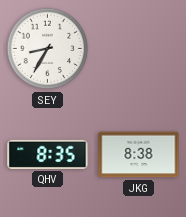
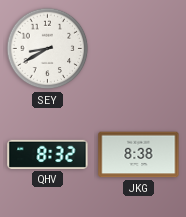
SEY: 8:35 -> 8:40 (48, 49)
QHV: 8:35 -> 8:32 (48, 154)
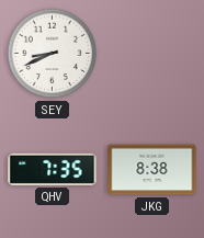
SEY: 8:40 -> 8:41 (53, 54)
QHV: 8:32 -> 7:35 (53, 169)
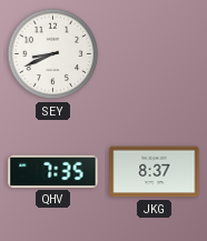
JKG: 8:38 -> 8:37 (155, 172)
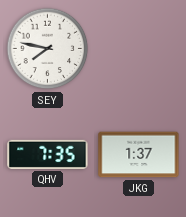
SEY: 8:41 -> 7:47 (48, 49)
JKG: 8:37 -> 1:37 (139, 155)
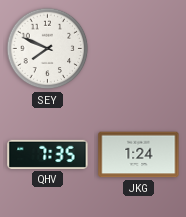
SEY: 7:47 -> 7:49 (48, 49)
JKG: 1:37 -> 1:24 (139, 155)
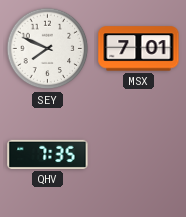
MSX: none -> 7:01 (139, 49)
JKG: 1:24 -> none (139, 155)
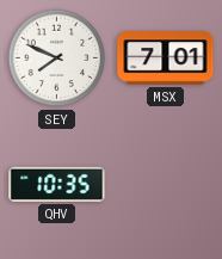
QHV: 7:35 -> 10:35 (57, 184)
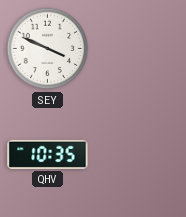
SEY: 7:49 -> 3:49 (48, 49)
MSX: 7:01 -> none (166, 58)
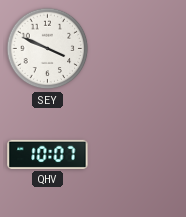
QHV: 10:35 -> 10:07 (48, 154)
